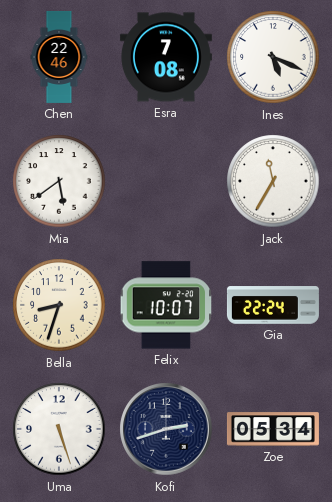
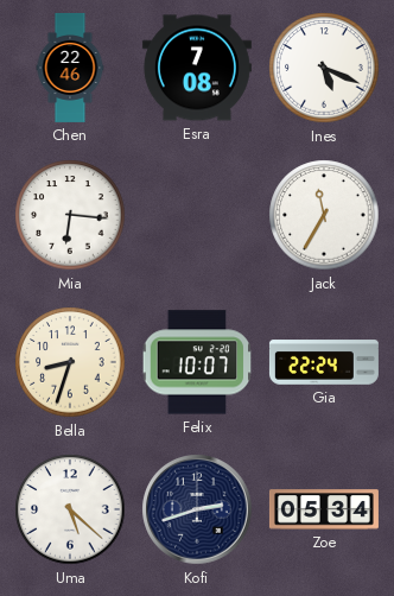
Mia: 5:39 -> 6:16 (70, 215)
Uma: 5:27 -> 5:22 (70, 509)
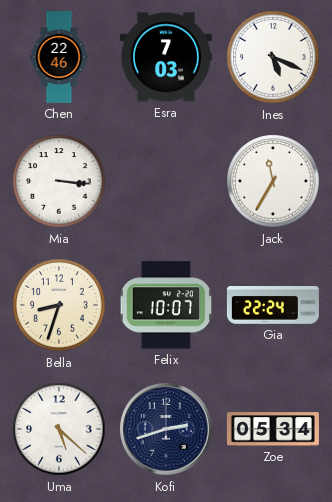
Esra: 7:08 -> 7:03 (166, 57)
Mia: 6:16 -> 3:16 (59, 181)
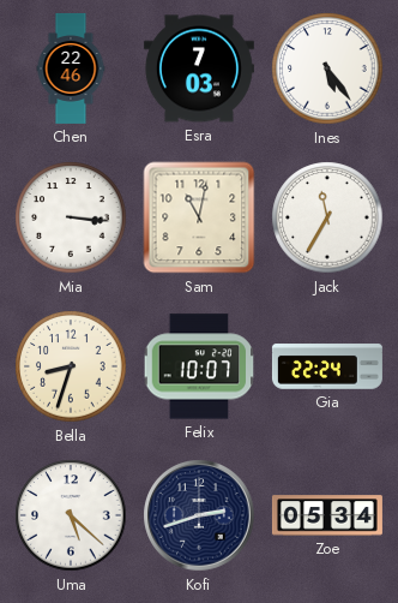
Ines: 5:19 -> 5:24 (327, 68)
Sam: none -> 11:02 (199, 217)
